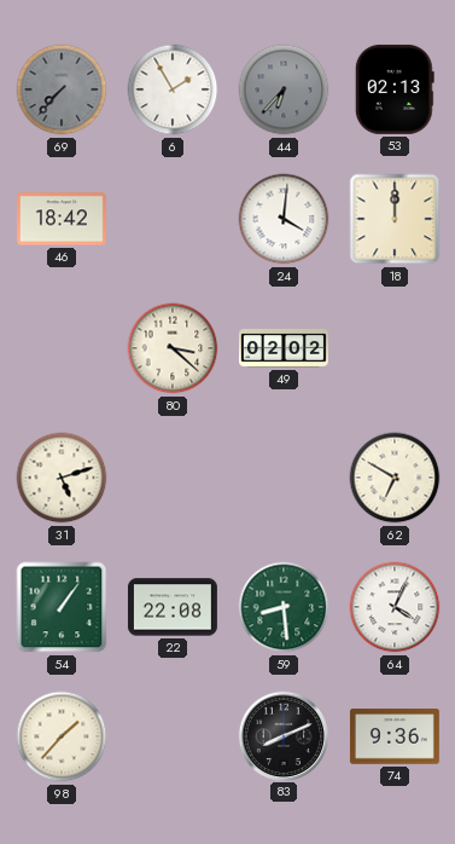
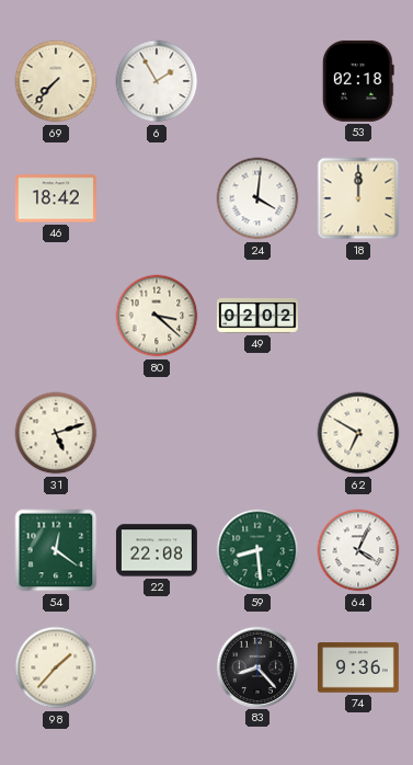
69 dial: grey -> cream (56, 81)
44: 6:37 -> none (284, 89)
53: 02:13 -> 02:18 (358, 81)
54: 1:06 -> 12:21 (56, 550)
83: 8:11 -> 8:23 (256, 666)
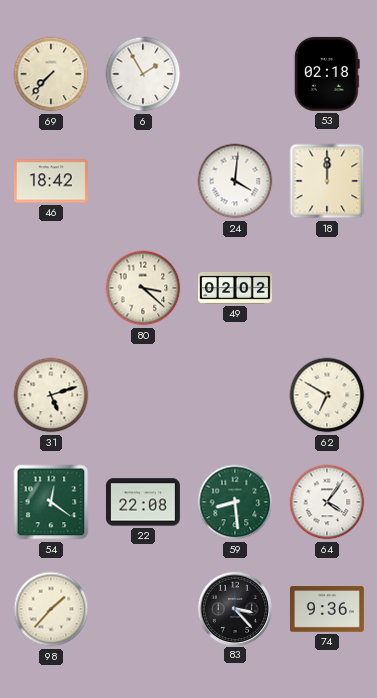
64: 4:04 -> 4:06 (327, 502)
83: 8:23 -> 3:23 (234, 608)
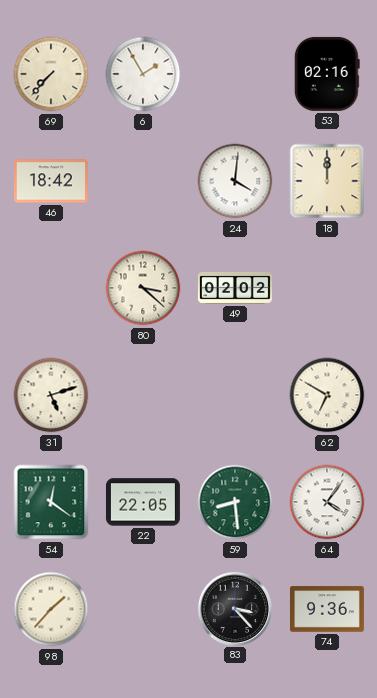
53: 02:18 -> 02:16 (327, 74)
22: 22:08 -> 22:05 (143, 502)
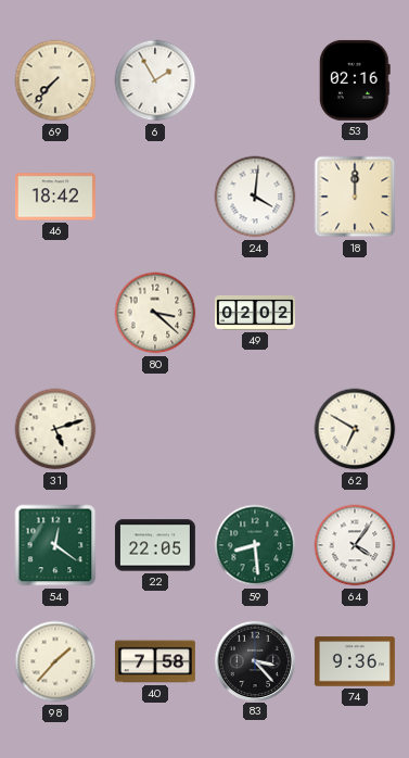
40: none -> 7:58 (155, 661)
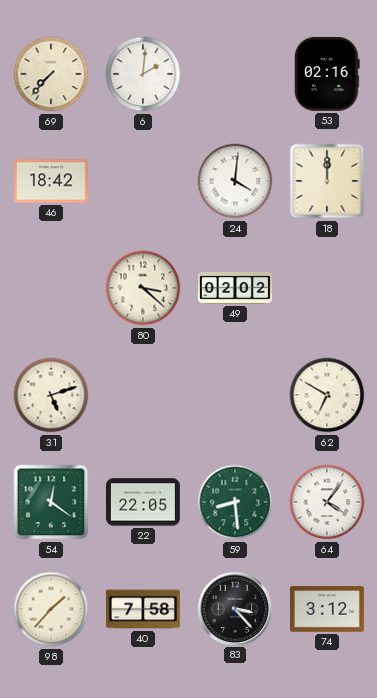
6: 1:55 -> 2:01 (143, 74)
74: 9:36 -> 3:12 (327, 609)
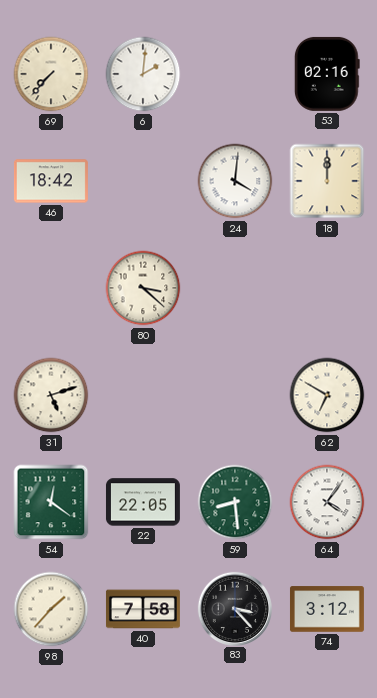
49: 02:02 -> none (235, 288)
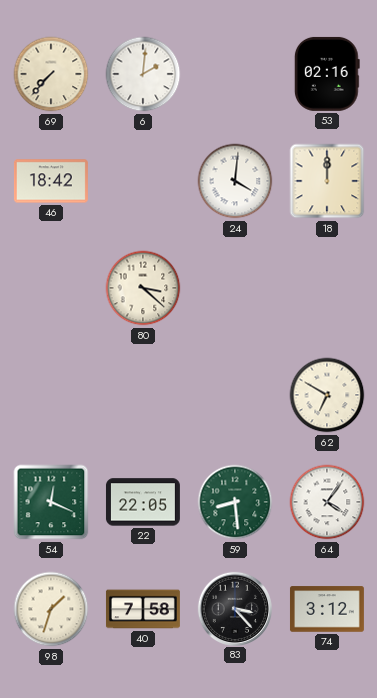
31: 5:12 -> none (51, 395)
54: 12:21 -> 12:19 (51, 502)
98: 1:37 -> 1:33 (51, 609)
